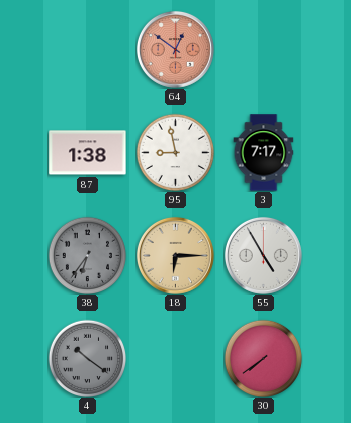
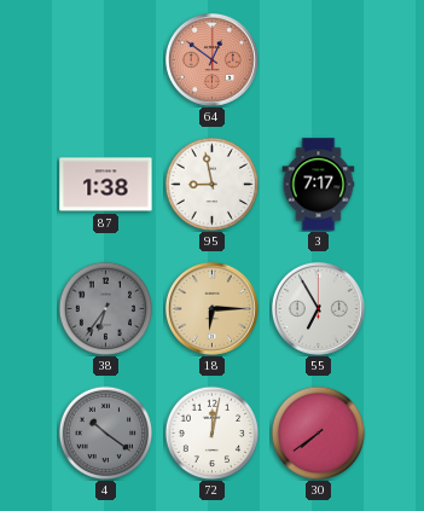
55: 4:55 -> 6:55 (318, 308)
72: none -> 12:02 (211, 432)
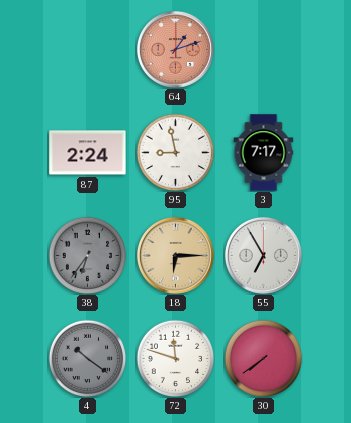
64: 12:51 -> 1:12 (175, 49)
87: 1:38 -> 2:24 (88, 153)
72: 12:02 -> 11:48 (175, 358)
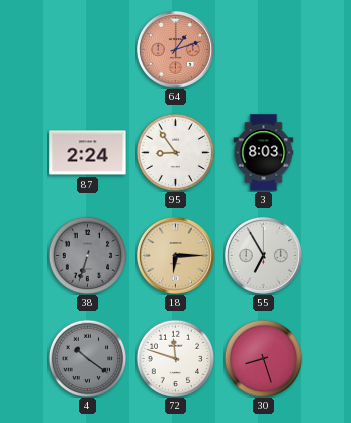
95: 8:58 -> 8:54 (175, 152)
3: 7:17 -> 8:03 (264, 153)
38: 6:36 -> 6:33 (87, 255)
30: 7:39 -> 8:27 (263, 358)
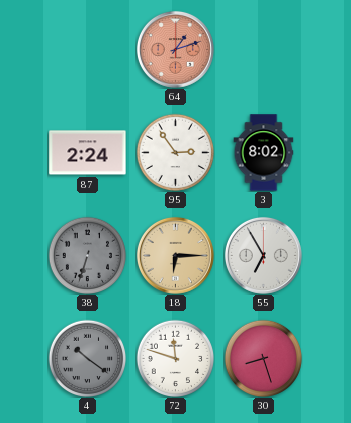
95: 8:54 -> 2:54 (175, 152)
3: 8:03 -> 8:02 (264, 153)
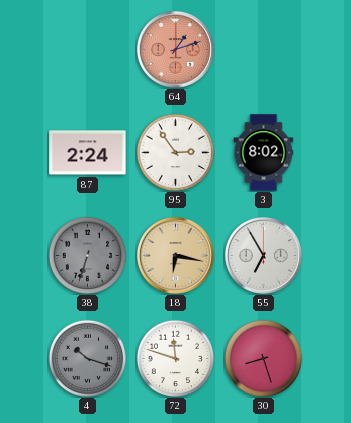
18: 6:15 -> 6:17 (175, 255)
4: 10:21 -> 10:18 (87, 358)
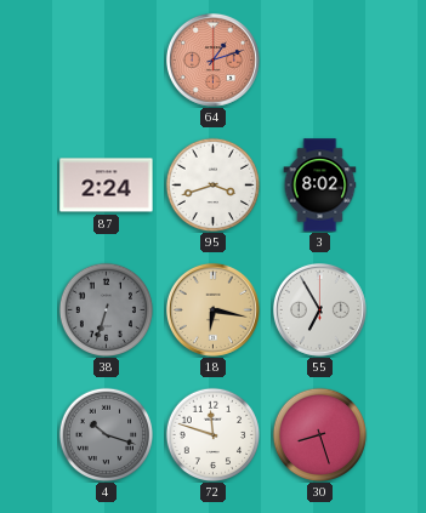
95: 2:54 -> 3:42 (212, 184)
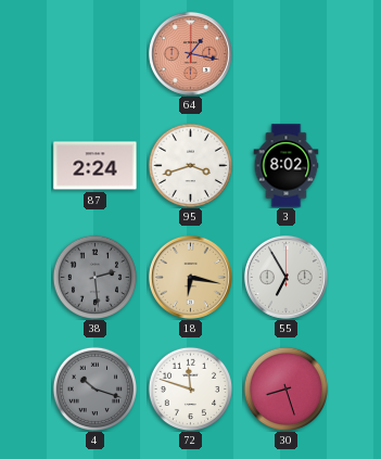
64: 1:12 -> 1:17 (190, 53)
38: 6:33 -> 2:29 (94, 277)
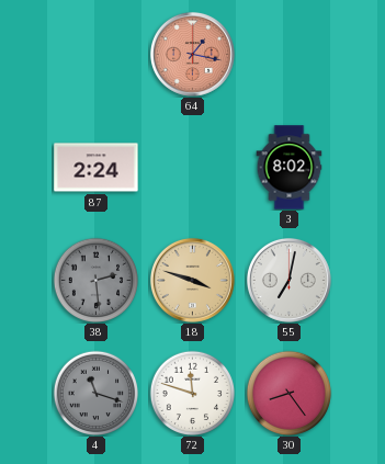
95: 3:42 -> none (190, 165)
18: 6:17 -> 3:48 (192, 280)
55: 6:55 -> 7:02 (288, 280)
4: 10:18 -> 11:18 (95, 393)
30: 8:27 -> 8:24 (288, 393)
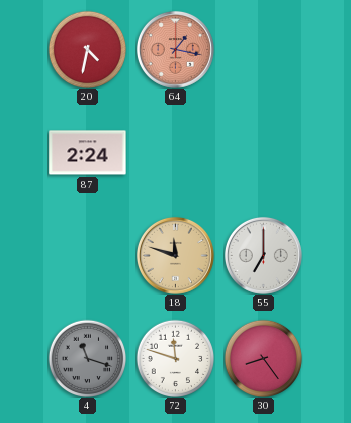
20: none -> 4:32 (87, 49)
3: 8:02 -> none (290, 168)
38: 2:29 -> none (95, 280)
18: 3:48 -> 11:48 (175, 255)
55: 7:02 -> 7:00 (263, 255)
